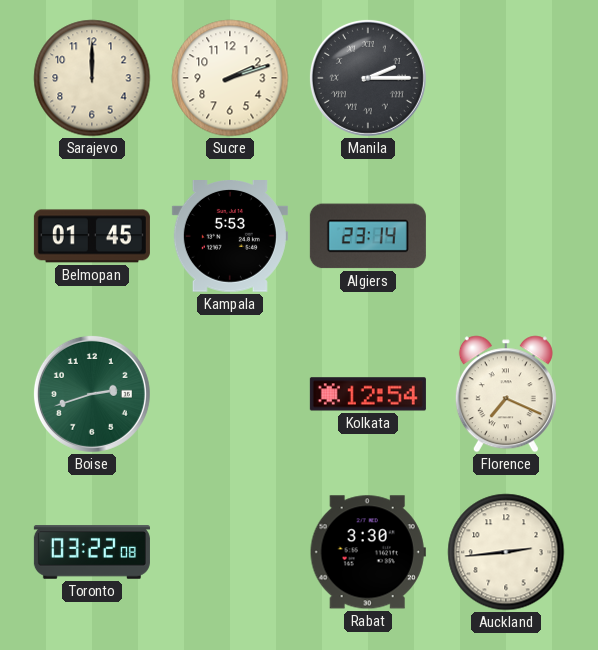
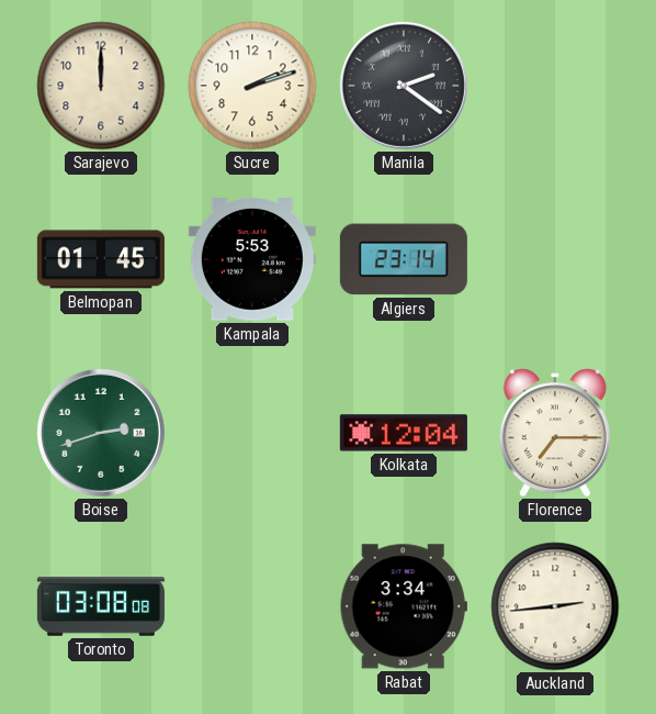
Manila: 2:15 -> 2:21 (404, 86)
Kolkata: 12:54 -> 12:04 (404, 433)
Florence: 7:19 -> 7:15 (555, 433)
Toronto: 03:22 -> 03:08 (101, 606)
Rabat: 3:30 -> 3:34 (404, 606)
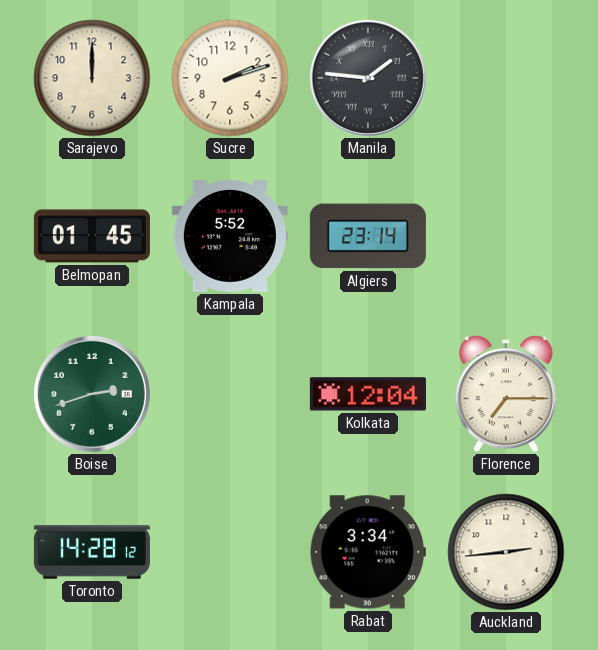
Manila: 2:21 -> 1:46 (368, 78)
Kampala: 5:53 -> 5:52 (230, 237)
Toronto: 03:08 -> 14:28 (92, 552)
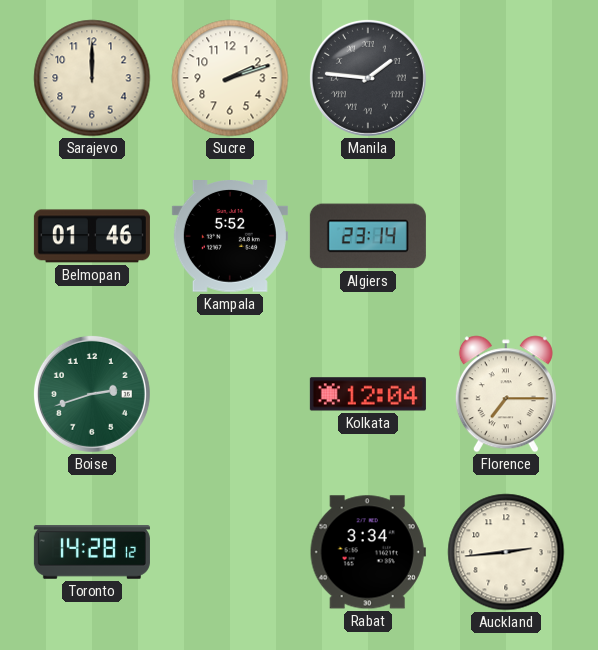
Belmopan: 01:45 -> 01:46 (92, 236)
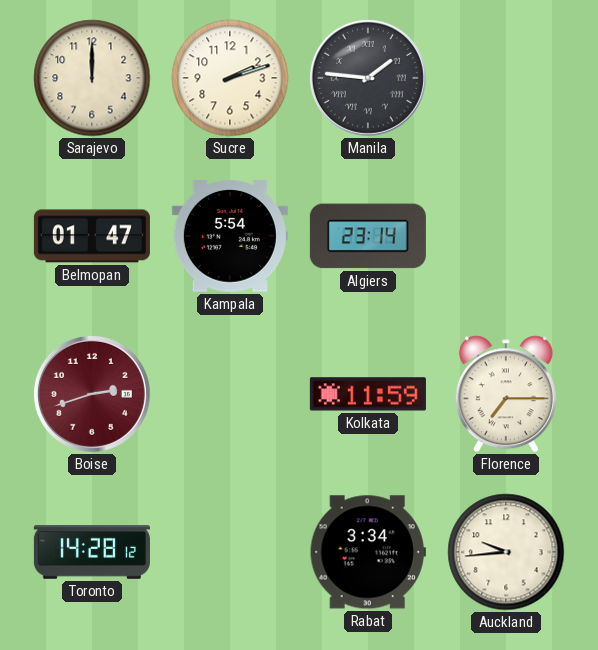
Belmopan: 01:46 -> 01:47 (92, 236)
Kampala: 5:52 -> 5:54 (230, 237)
Boise dial: green -> burgundy (92, 394)
Kolkata: 12:04 -> 11:59 (368, 394)
Auckland: 2:44 -> 9:44 (506, 552)
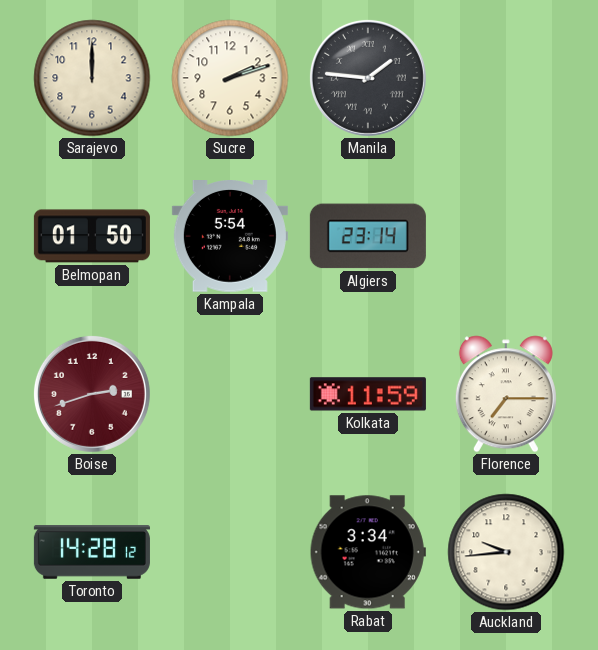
Belmopan: 01:47 -> 01:50 (92, 236)
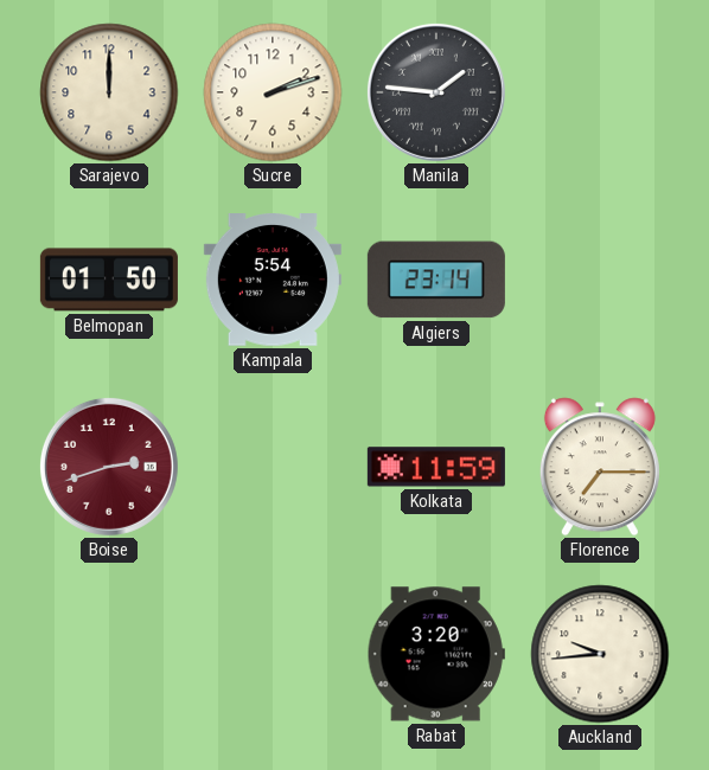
Toronto: 14:28 -> none (92, 552)
Rabat: 3:34 -> 3:20 (436, 654)
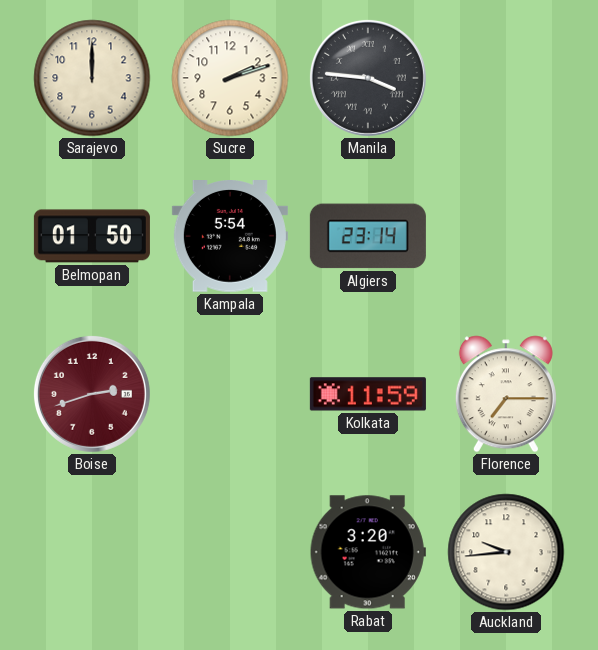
Manila: 1:46 -> 3:46 (368, 78)
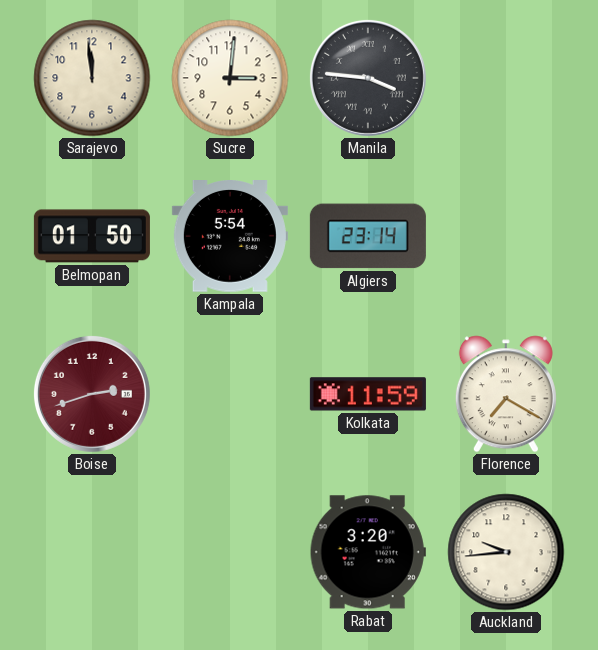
Sarajevo: 12:00 -> 11:59 (92, 78)
Sucre: 2:12 -> 3:01 (230, 78)
Florence: 7:15 -> 7:20 (506, 394)
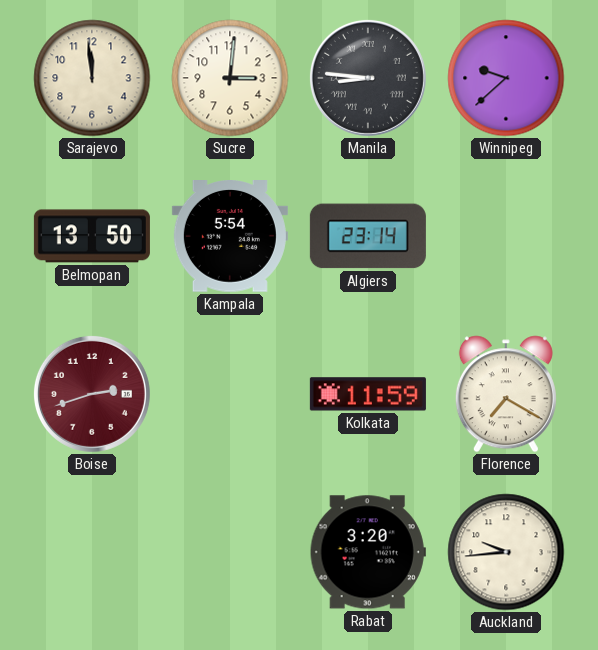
Manila: 3:46 -> 8:46 (368, 78)
Winnipeg: none -> 9:38 (506, 78)
Belmopan: 01:50 -> 13:50 (92, 236)
